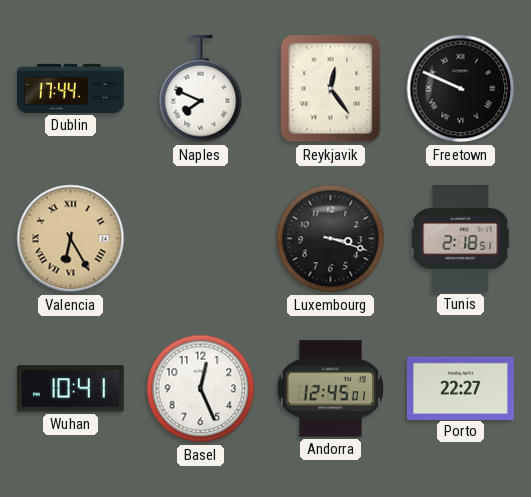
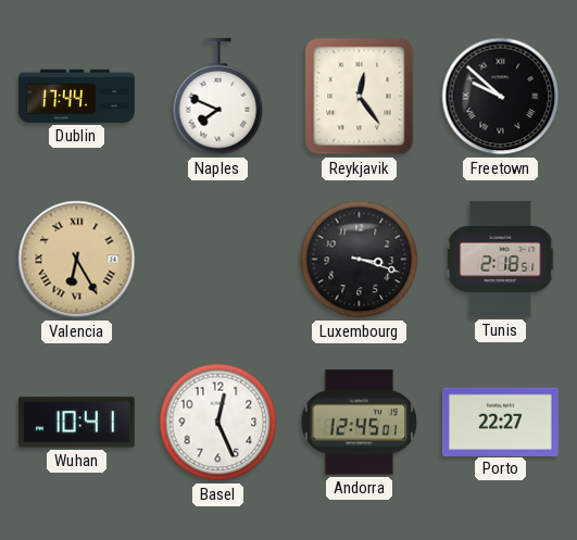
Freetown: 9:49 -> 9:52 (501, 97)
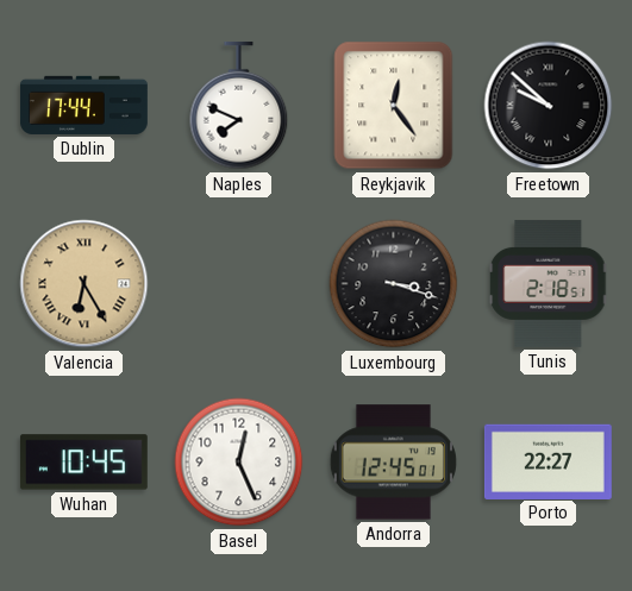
Wuhan: 10:41 -> 10:45 (83, 463)
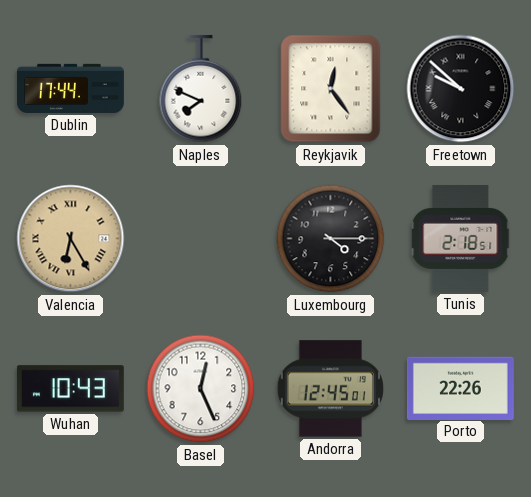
Luxembourg: 3:18 -> 4:15 (331, 239)
Wuhan: 10:45 -> 10:43 (70, 389)
Porto: 22:27 -> 22:26 (460, 388)
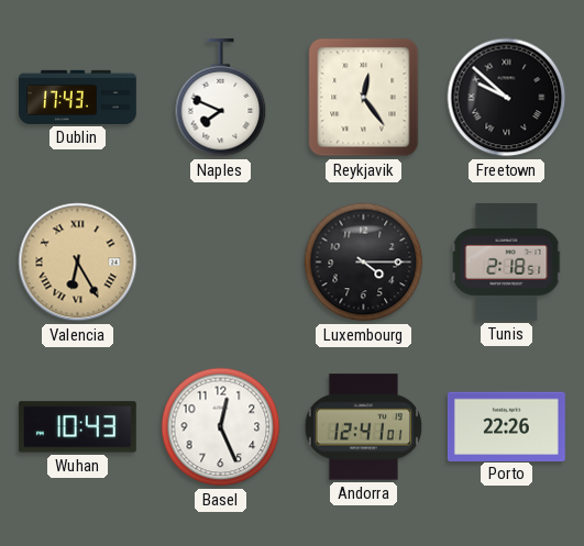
Dublin: 17:44 -> 17:43 (78, 97)
Andorra: 12:45 -> 12:41 (363, 427)
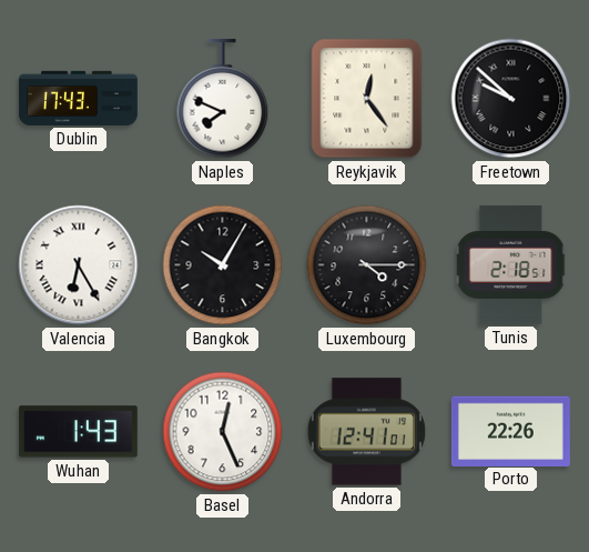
Valencia dial: champagne -> white (79, 265)
Bangkok: none -> 10:05 (223, 265)
Wuhan: 10:43 -> 1:43 (78, 432)
